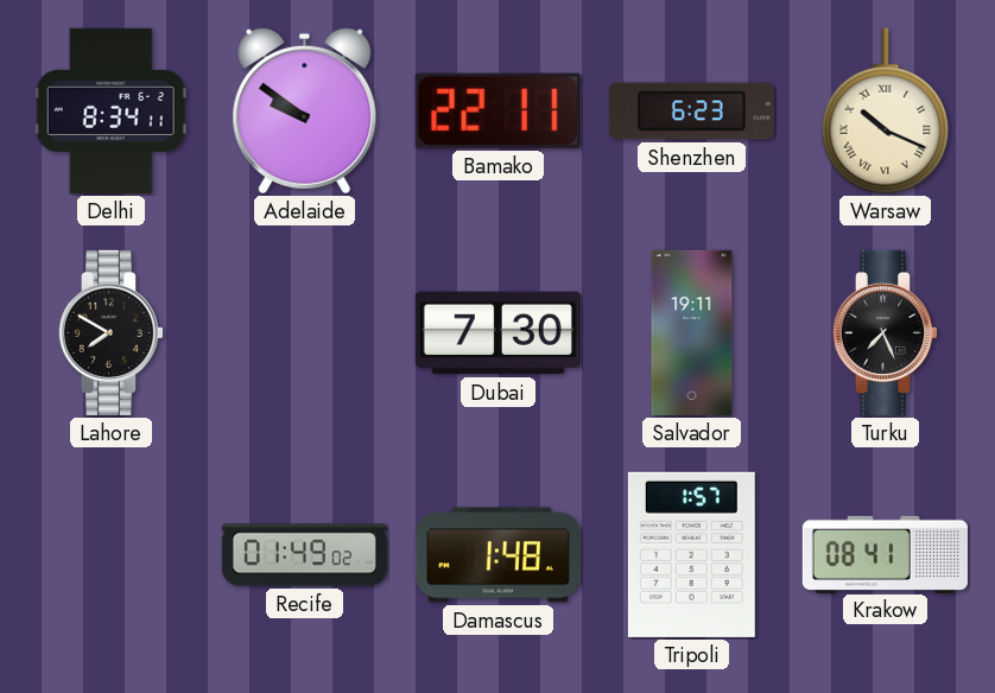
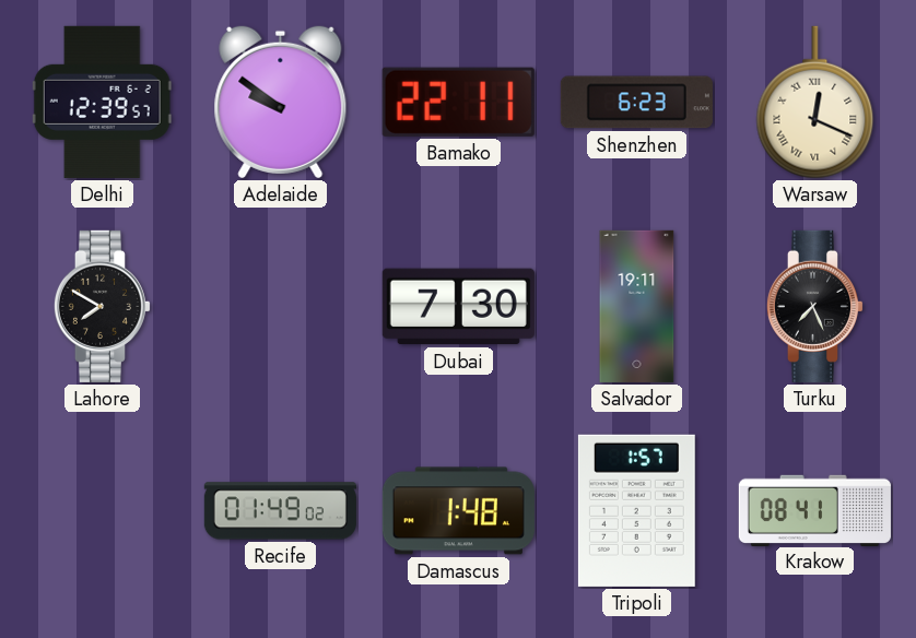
Delhi: 8:34 -> 12:39 (102, 102)
Warsaw: 10:19 -> 12:19 (815, 103)
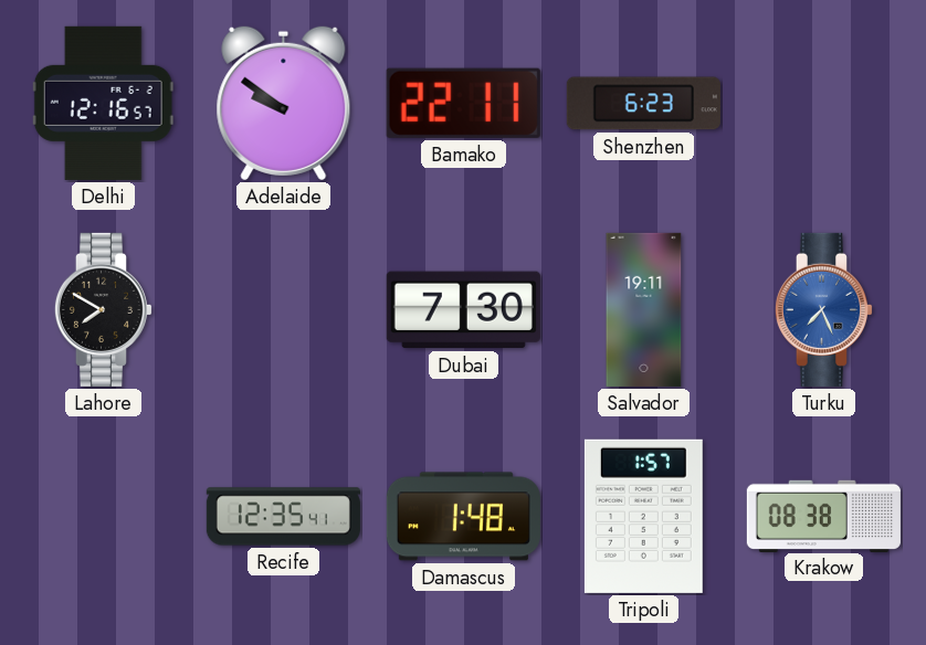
Delhi: 12:39 -> 12:16 (103, 103)
Warsaw: 12:19 -> none (815, 103)
Turku dial: black -> blue (823, 309)
Recife: 01:49 -> 12:35 (283, 517)
Krakow: 08:41 -> 08:38 (823, 516)
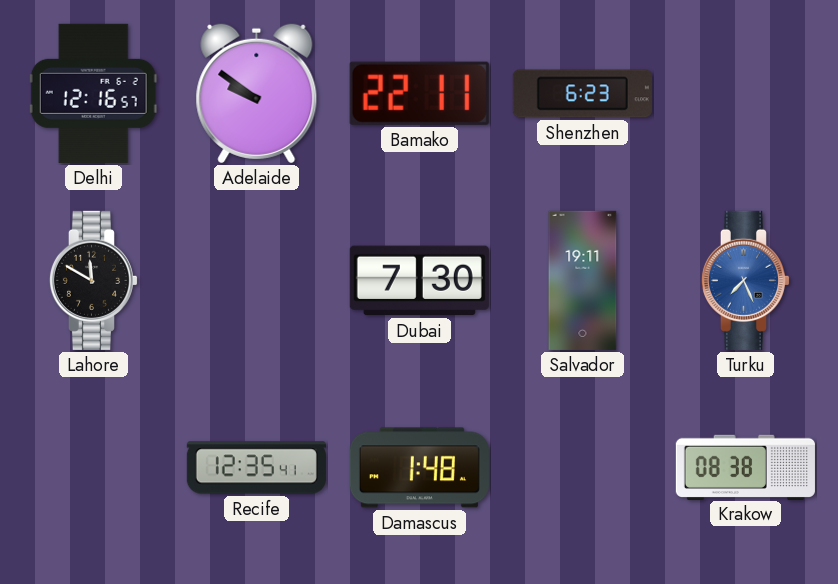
Lahore: 7:50 -> 11:50 (93, 280)
Tripoli: 1:57 -> none (643, 516)
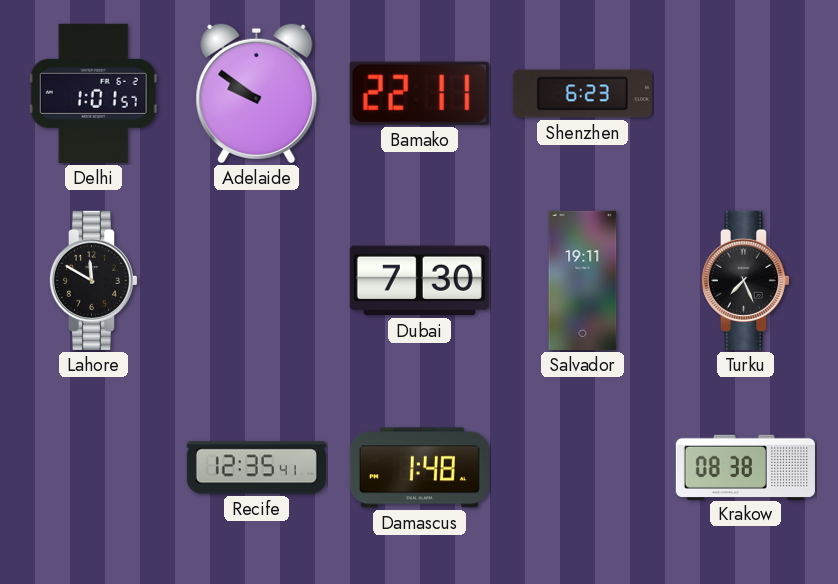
Delhi: 12:16 -> 1:01 (93, 93)
Turku dial: blue -> black (745, 280)
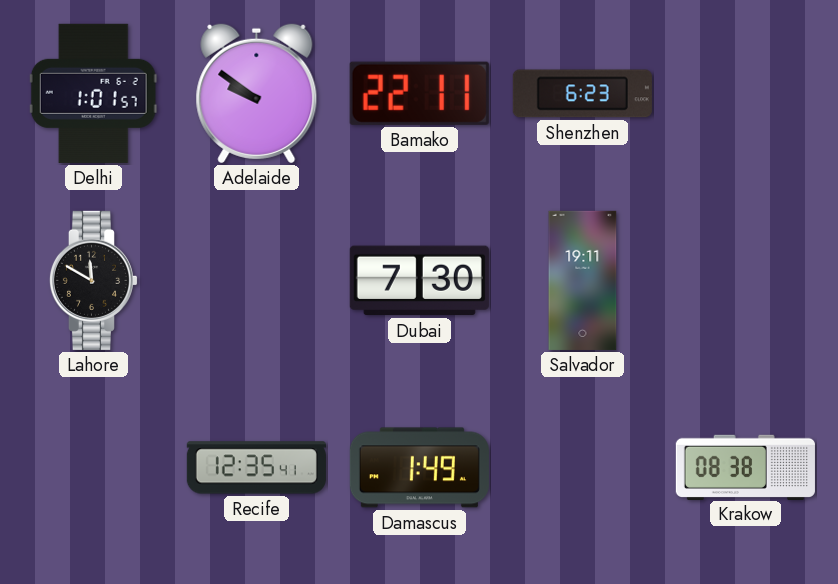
Turku: 7:26 -> none (745, 280)
Damascus: 1:48 -> 1:49 (419, 468)
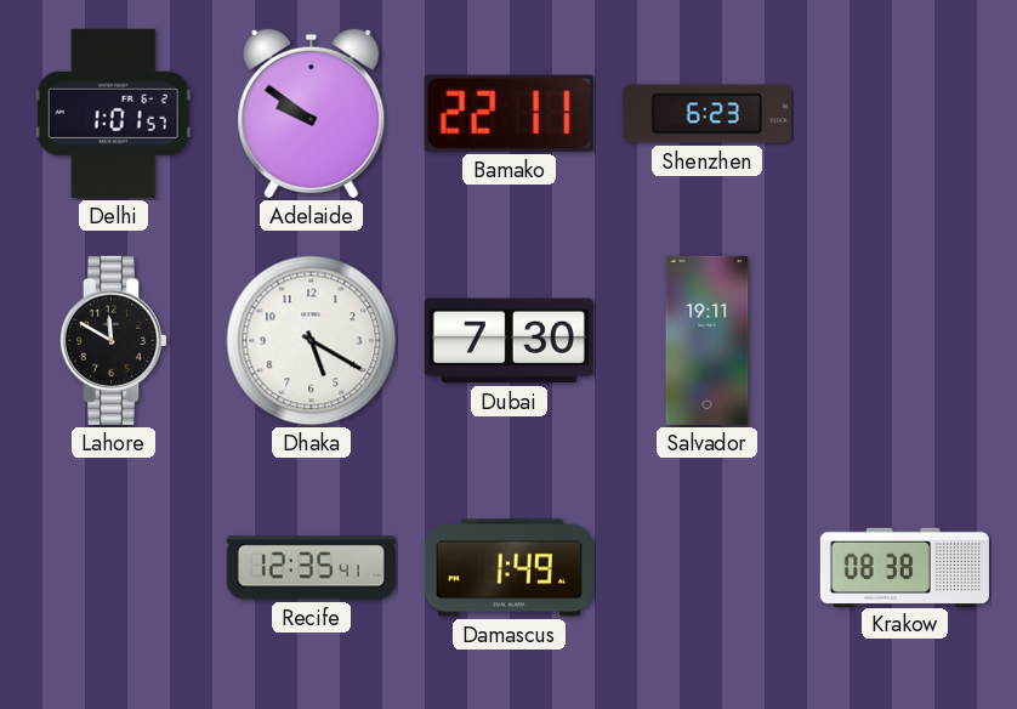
Dhaka: none -> 5:20 (312, 341)
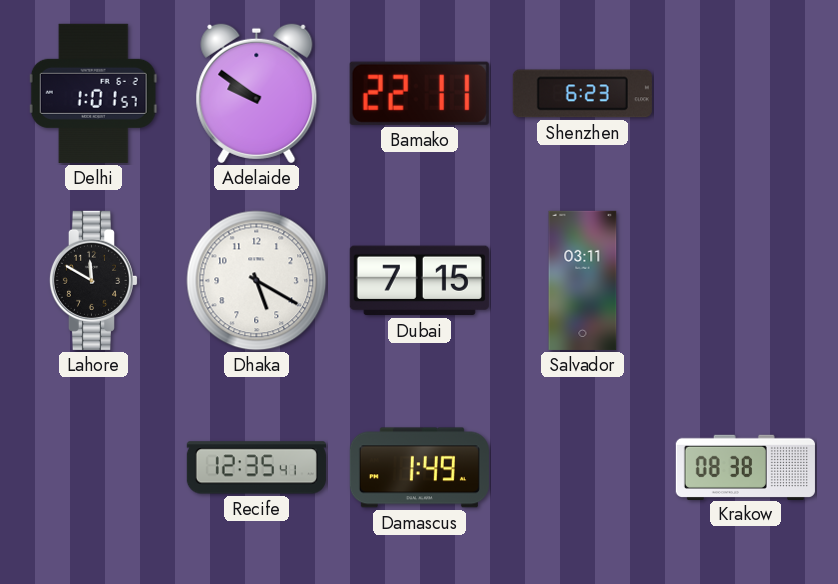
Dubai: 7:30 -> 7:15 (419, 281)
Salvador: 19:11 -> 03:11 (583, 280)
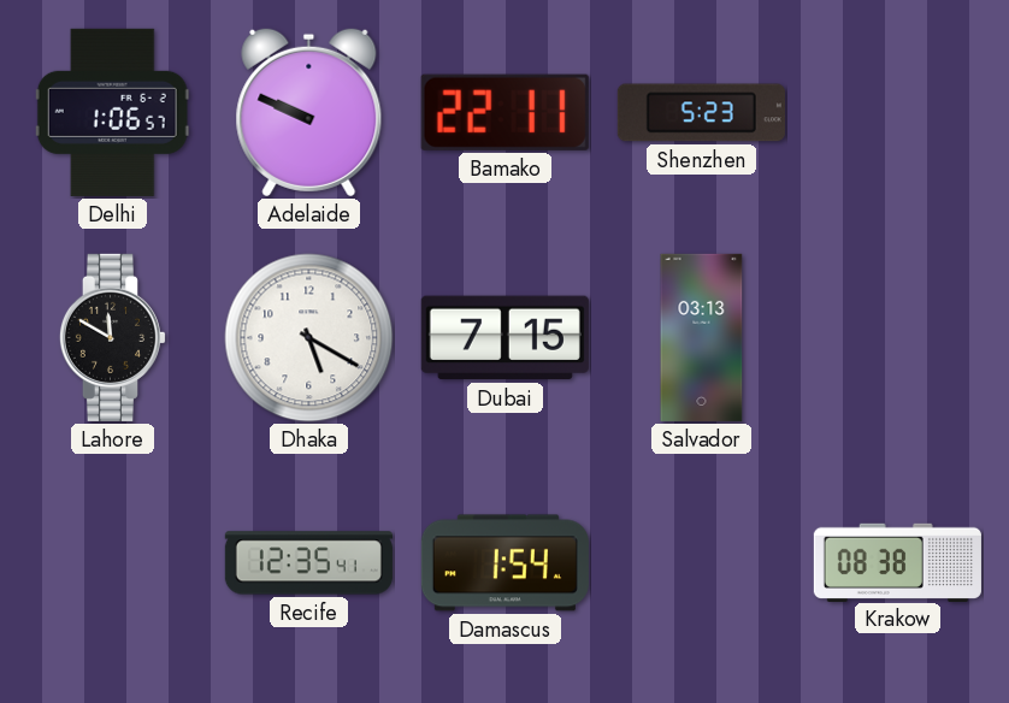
Delhi: 1:01 -> 1:06 (112, 112)
Adelaide: 9:51 -> 9:49 (309, 113)
Shenzhen: 6:23 -> 5:23 (701, 113)
Salvador: 03:11 -> 03:13 (702, 337)
Damascus: 1:49 -> 1:54 (505, 563)
